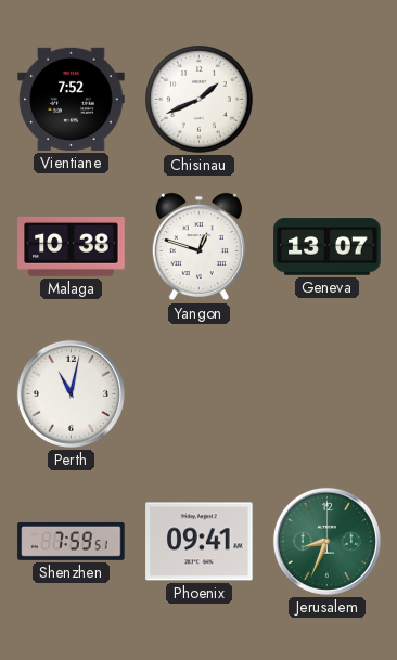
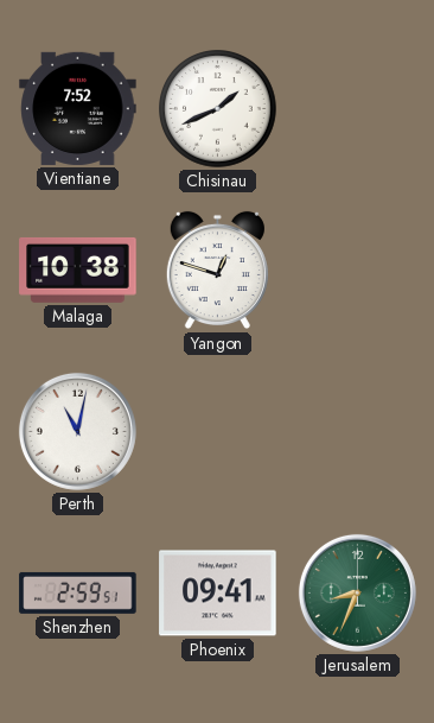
Geneva: 13:07 -> none (328, 247)
Shenzhen: 7:59 -> 2:59 (78, 592)
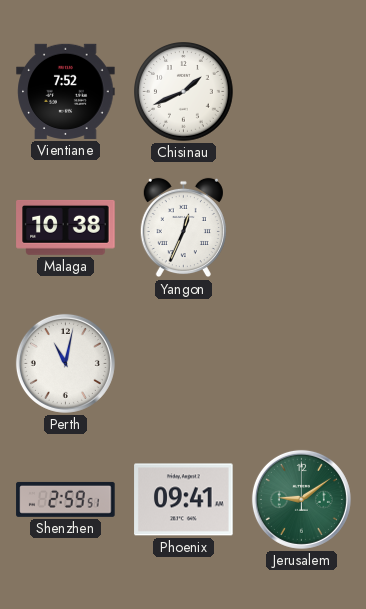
Yangon: 12:48 -> 12:34 (183, 228)
Jerusalem: 8:34 -> 9:09 (301, 499)
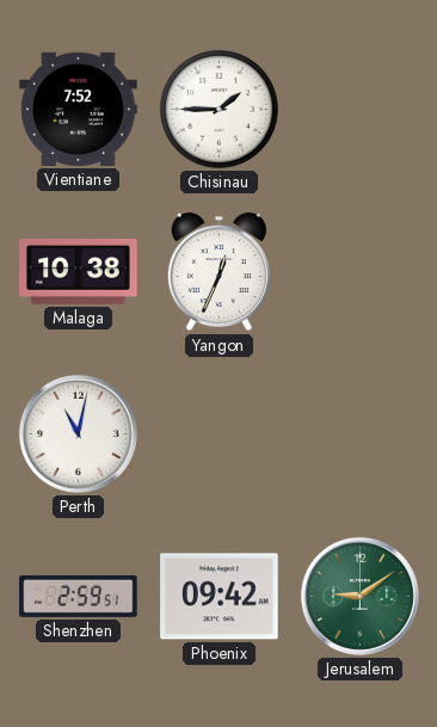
Chisinau: 1:41 -> 1:45 (220, 110)
Phoenix: 09:41 -> 09:42 (220, 597)
